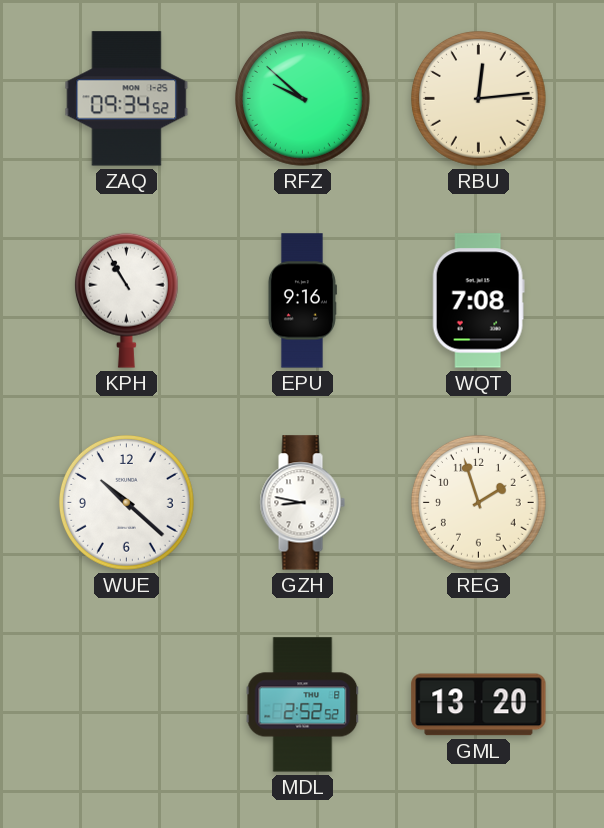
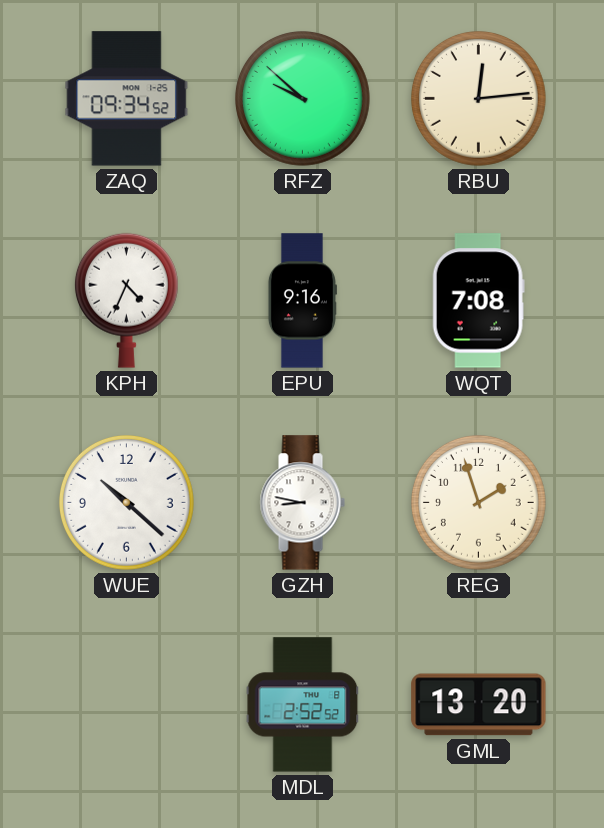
KPH: 10:55 -> 4:34 (126, 300)
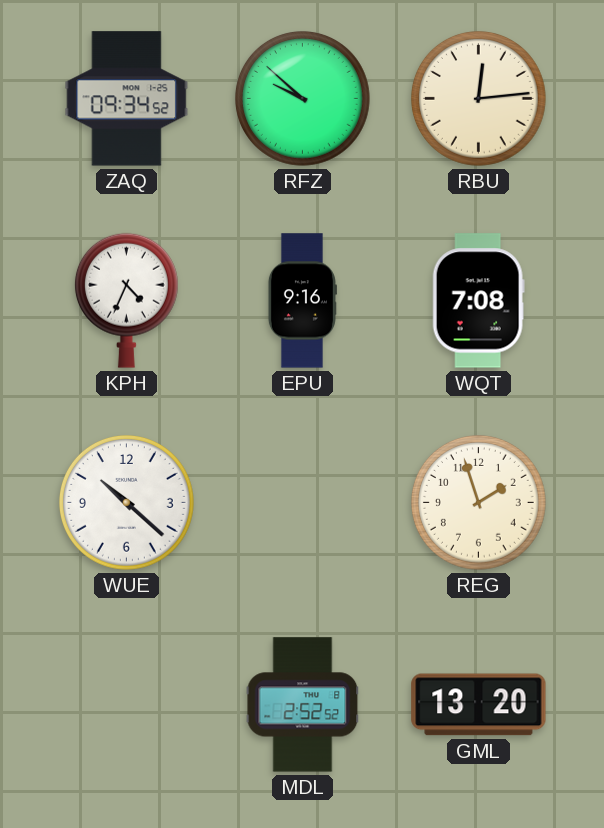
GZH: 8:47 -> none (302, 503)
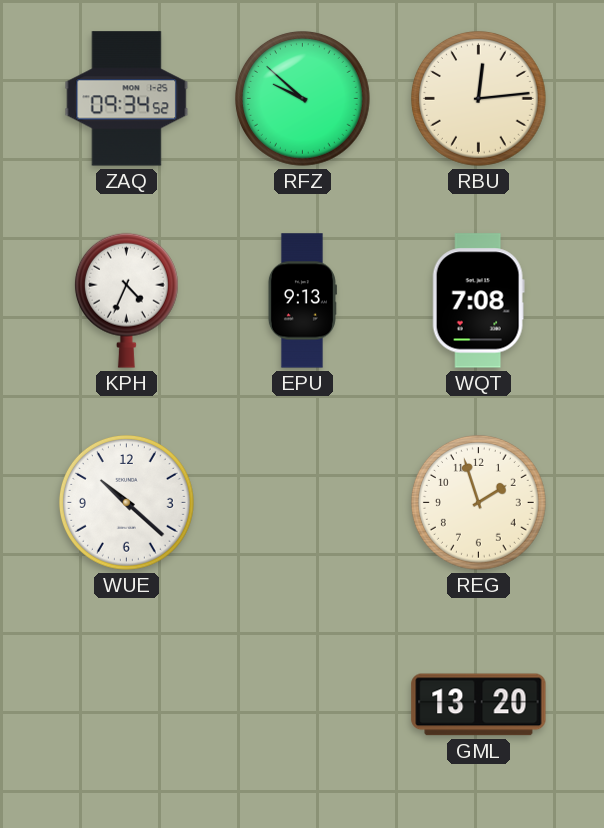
EPU: 9:16 -> 9:13 (302, 301)
MDL: 2:52 -> none (303, 705)
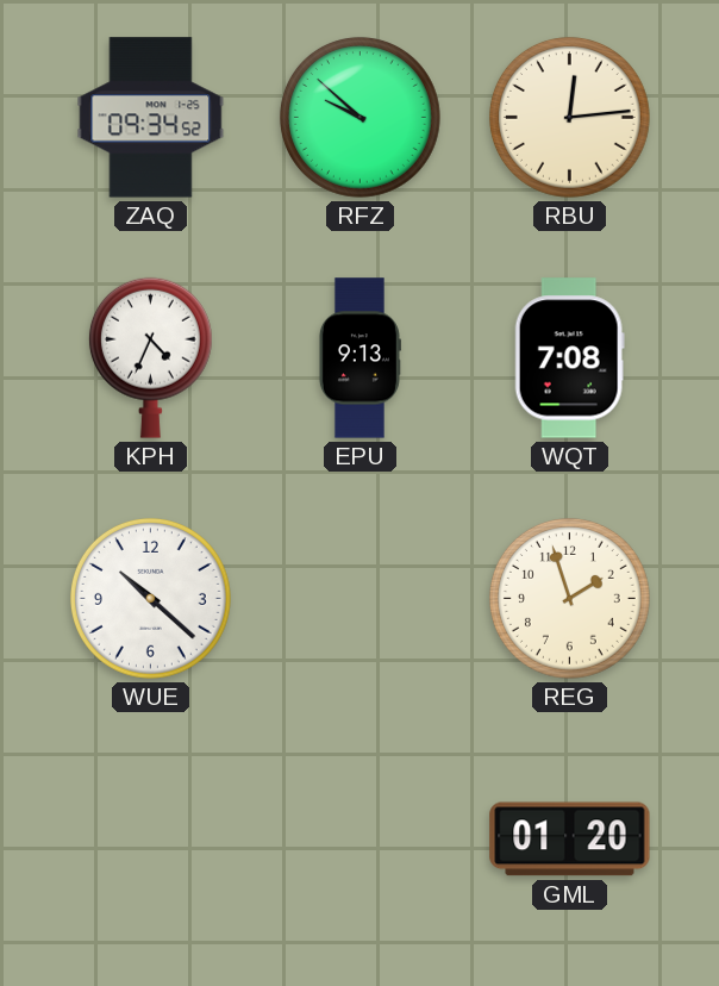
GML: 13:20 -> 01:20 (570, 840)
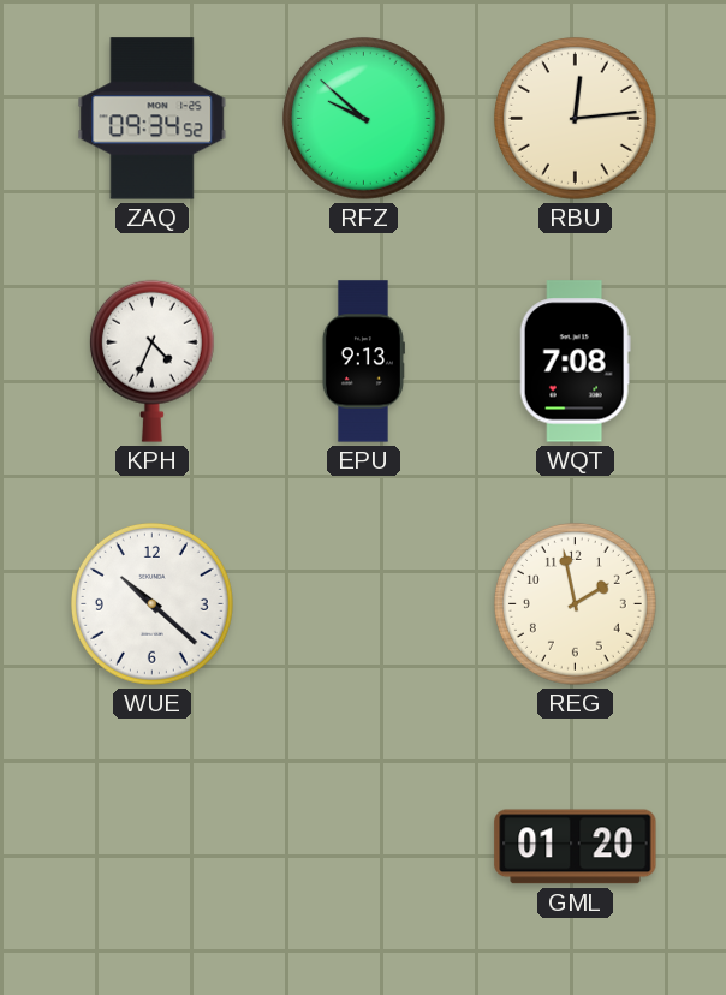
REG: 1:57 -> 1:58 (575, 603)
